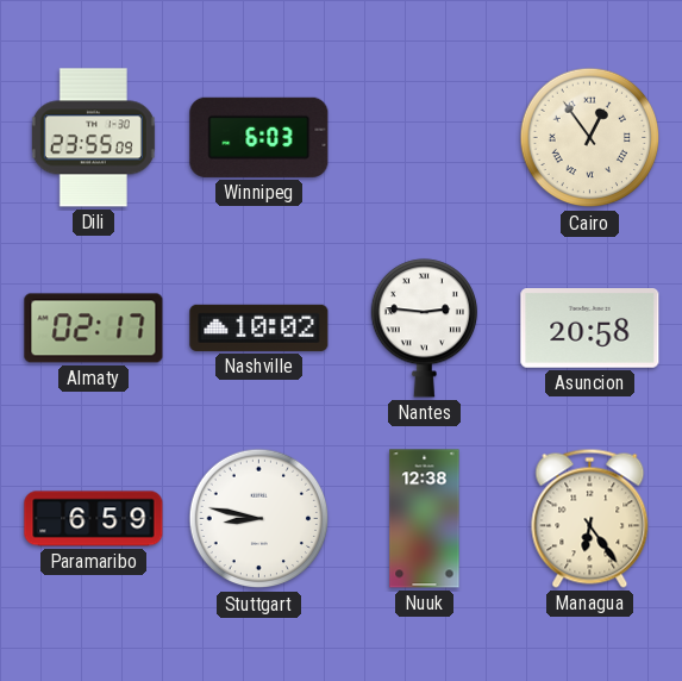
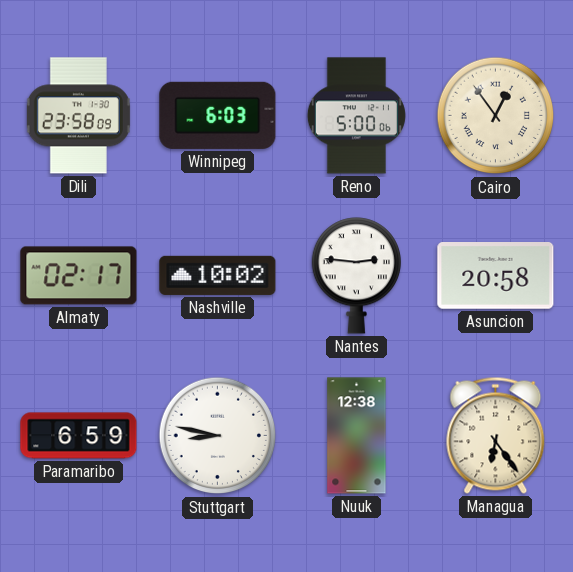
Dili: 23:55 -> 23:58 (78, 116)
Reno: none -> 5:00 (356, 116)
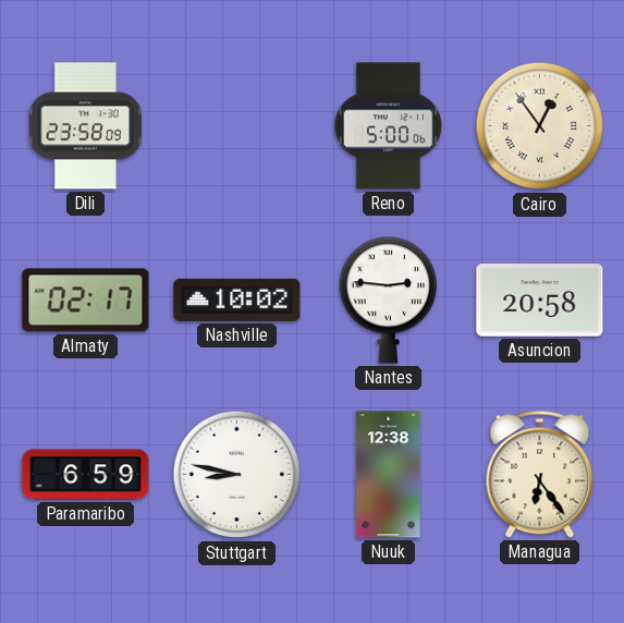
Winnipeg: 6:03 -> none (218, 115)
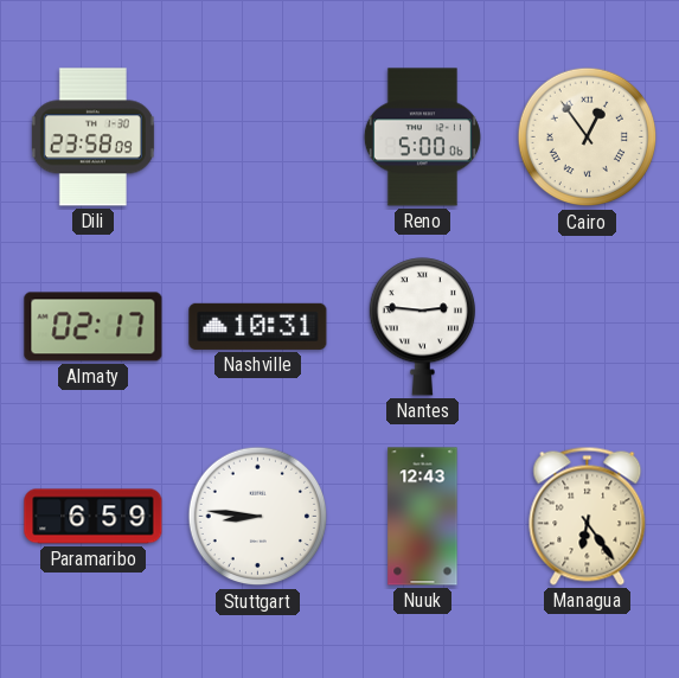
Nashville: 10:02 -> 10:31 (258, 326)
Asuncion: 20:58 -> none (540, 301)
Stuttgart: 8:47 -> 8:46 (258, 517)
Nuuk: 12:38 -> 12:43 (423, 517)
